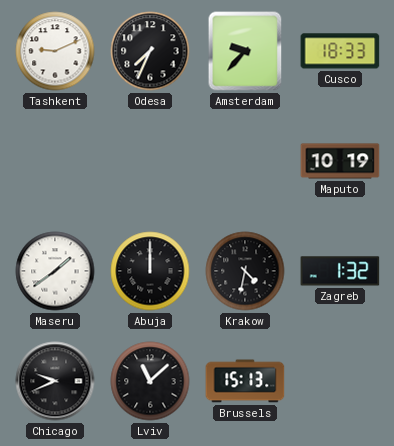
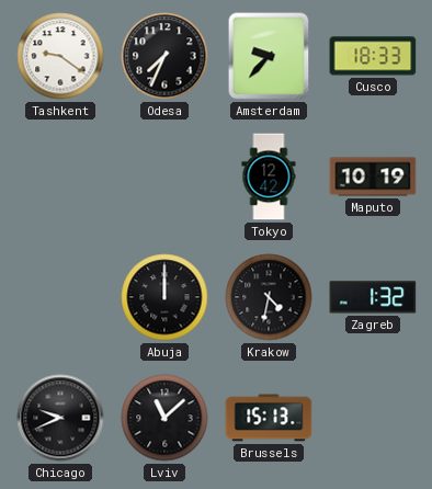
Tashkent: 9:11 -> 9:21 (60, 56)
Tokyo: none -> 12:42 (269, 177)
Maseru: 1:39 -> none (55, 271)
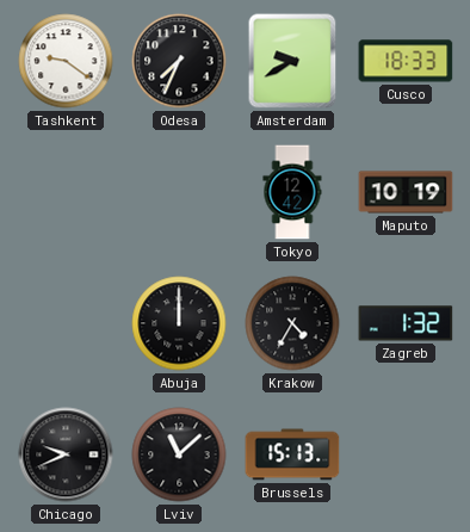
Amsterdam: 9:37 -> 9:40 (292, 61)
Krakow: 4:32 -> 4:35 (292, 323)
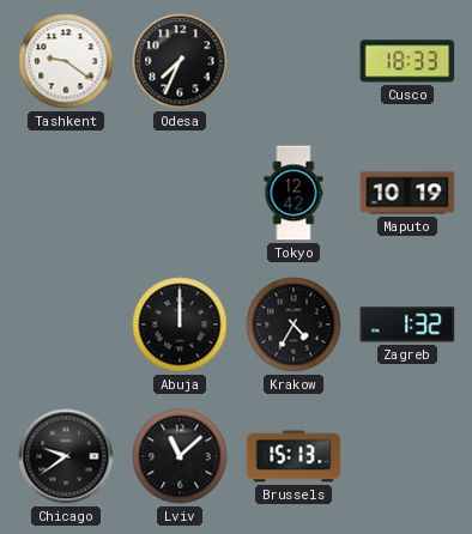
Amsterdam: 9:40 -> none (292, 61)
Chicago: 9:41 -> 9:39 (66, 456)
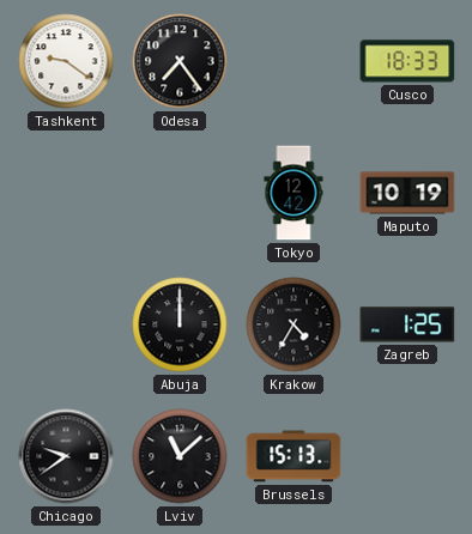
Odesa: 7:34 -> 7:24 (180, 61)
Zagreb: 1:32 -> 1:25 (407, 324)
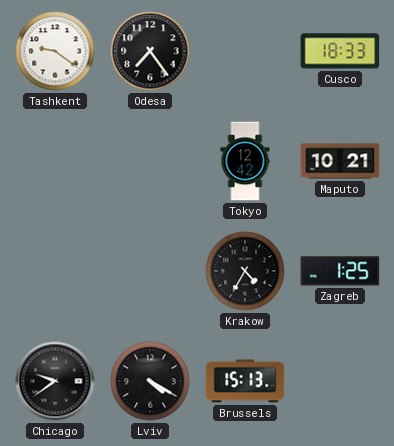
Maputo: 10:19 -> 10:21 (340, 161)
Abuja: 12:00 -> none (180, 324)
Lviv: 11:08 -> 4:20 (150, 381)
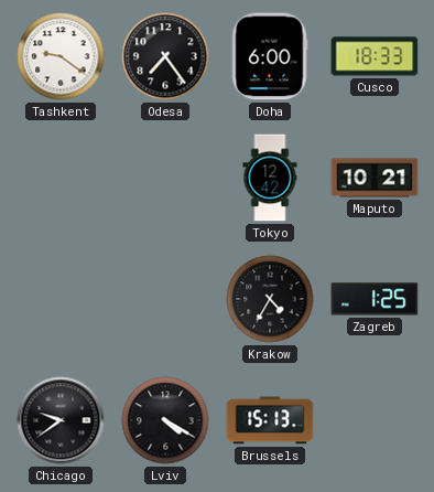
Doha: none -> 6:00 (270, 56)
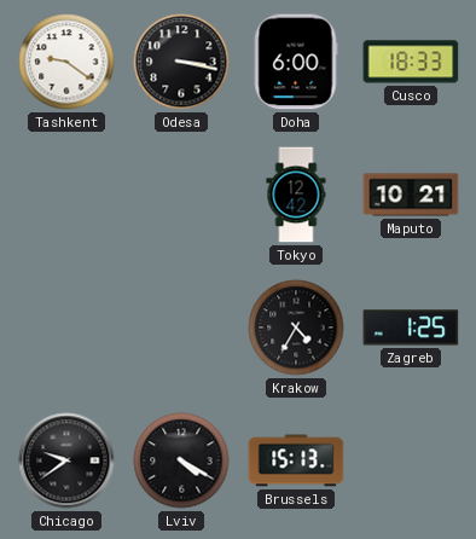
Odesa: 7:24 -> 3:17 (181, 62)
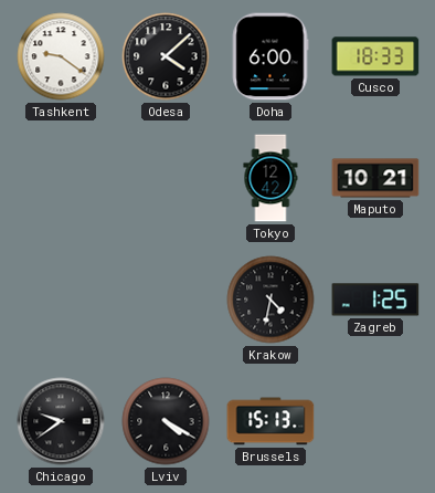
Odesa: 3:17 -> 4:08 (166, 56)
Krakow: 4:35 -> 4:32 (270, 300)
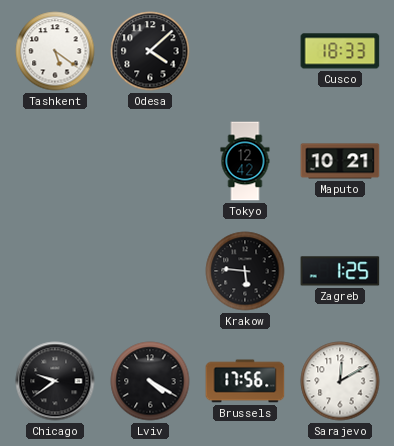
Tashkent: 9:21 -> 5:21 (55, 51)
Doha: 6:00 -> none (270, 56)
Krakow: 4:32 -> 5:46 (245, 271)
Brussels: 15:13 -> 17:56 (245, 381)
Sarajevo: none -> 12:10 (340, 381)
